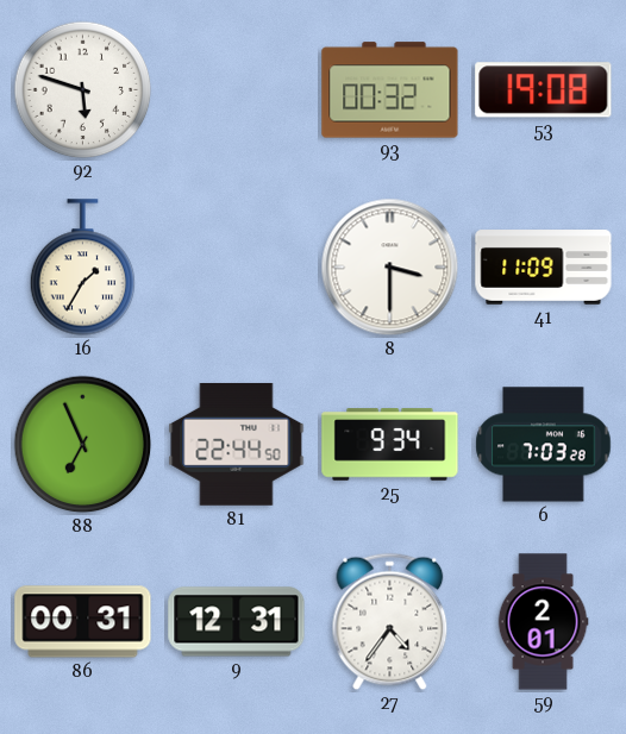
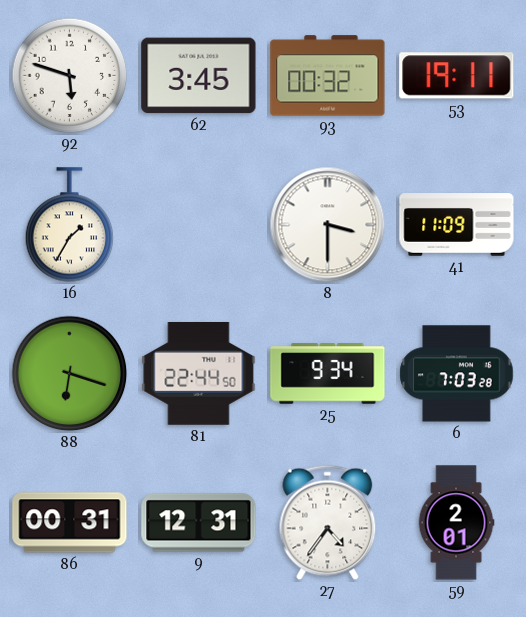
62: none -> 3:45 (199, 76)
53: 19:08 -> 19:11 (457, 76)
88: 6:56 -> 6:18 (70, 374)
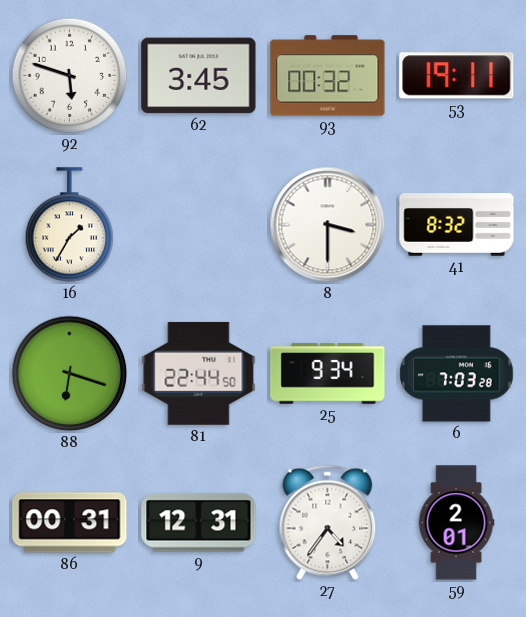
41: 11:09 -> 8:32 (457, 225)
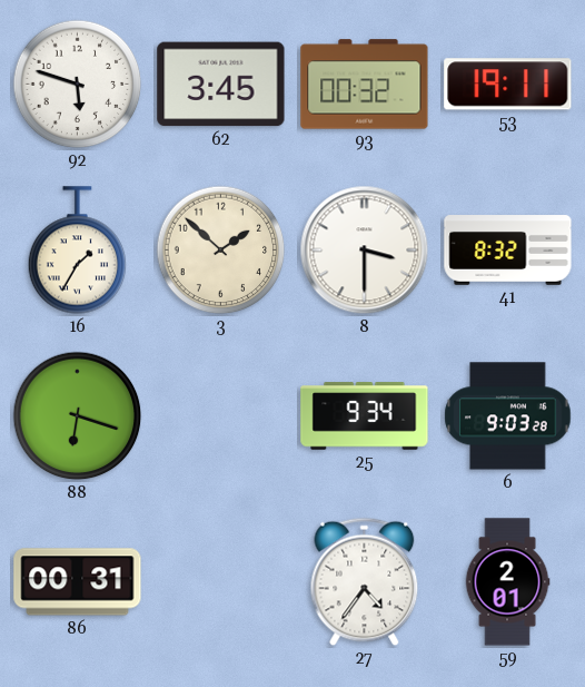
3: none -> 1:52 (221, 251)
81: 22:44 -> none (199, 373)
6: 7:03 -> 9:03 (508, 416)
9: 12:31 -> none (199, 523)
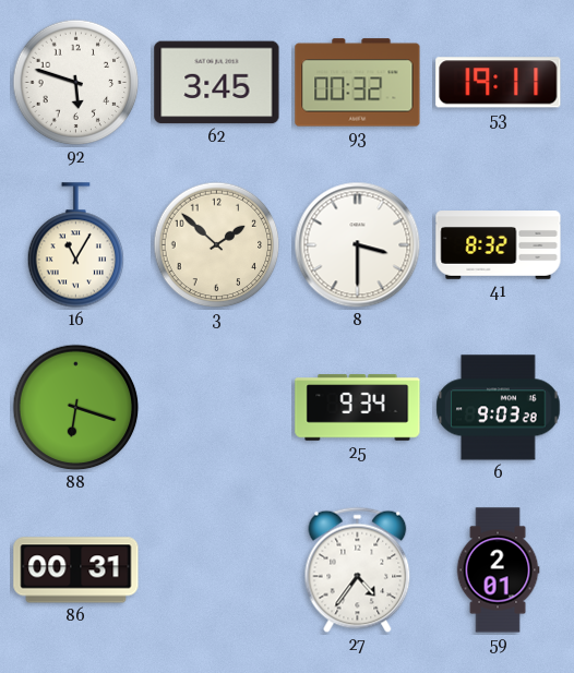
16: 1:35 -> 11:05 (76, 245)
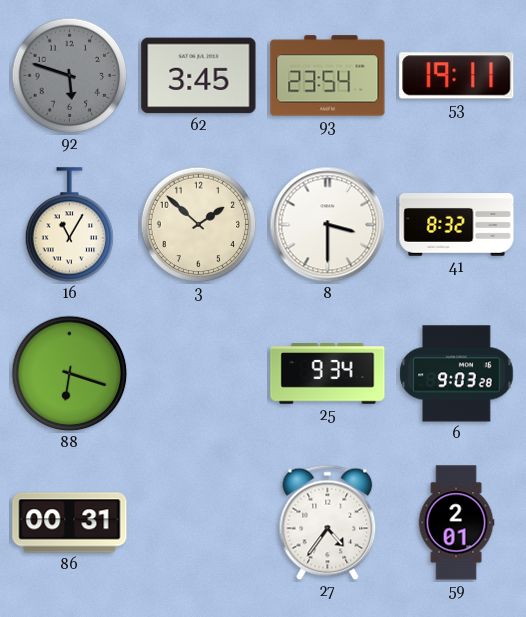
92 dial: white -> grey (70, 76)
93: 00:32 -> 23:54 (328, 76)
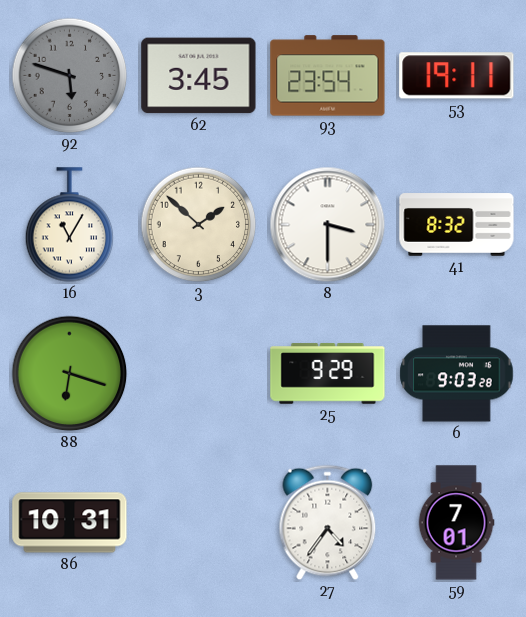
25: 9:34 -> 9:29 (328, 374)
86: 00:31 -> 10:31 (70, 523)
59: 2:01 -> 7:01 (456, 523)
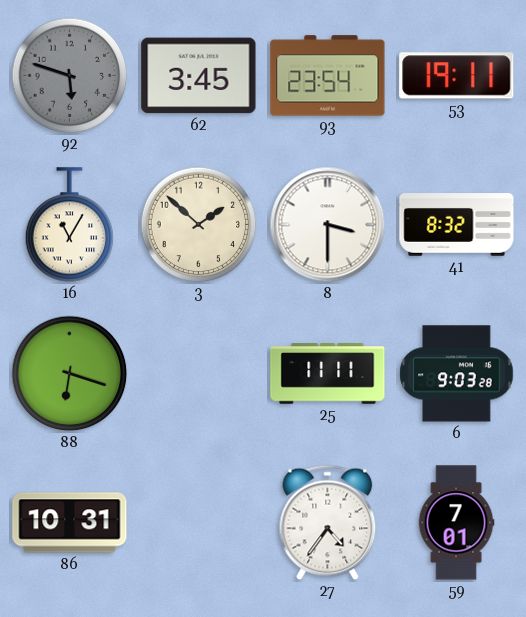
25: 9:29 -> 11:11 (328, 374)
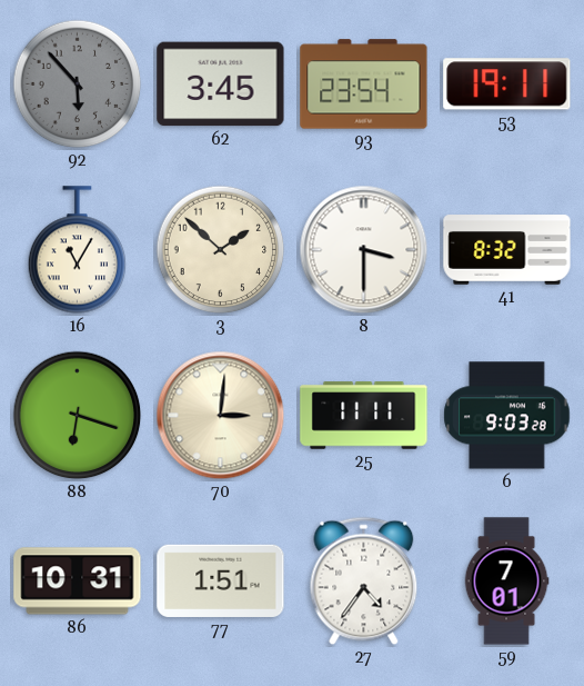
92: 5:48 -> 5:53 (78, 84)
70: none -> 3:01 (221, 416)
77: none -> 1:51 (221, 580)
